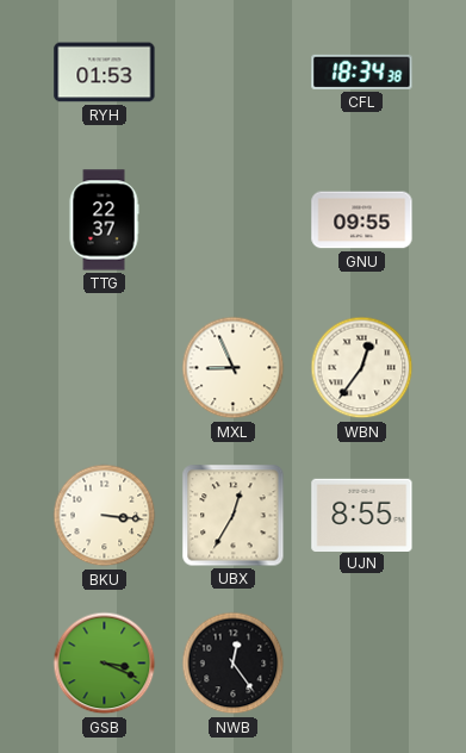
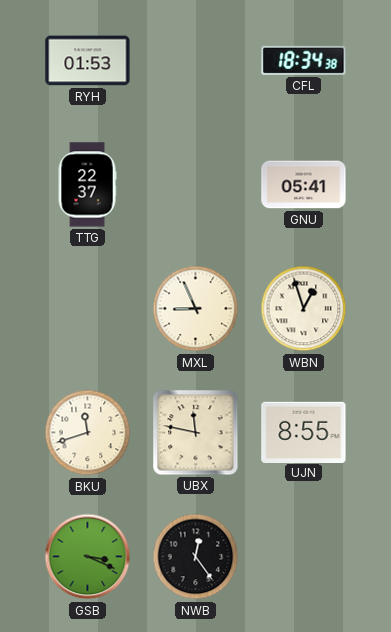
GNU: 09:55 -> 05:41 (304, 185)
WBN: 12:36 -> 12:57 (304, 309)
BKU: 3:16 -> 11:42 (88, 433)
UBX: 12:35 -> 11:47 (196, 433)
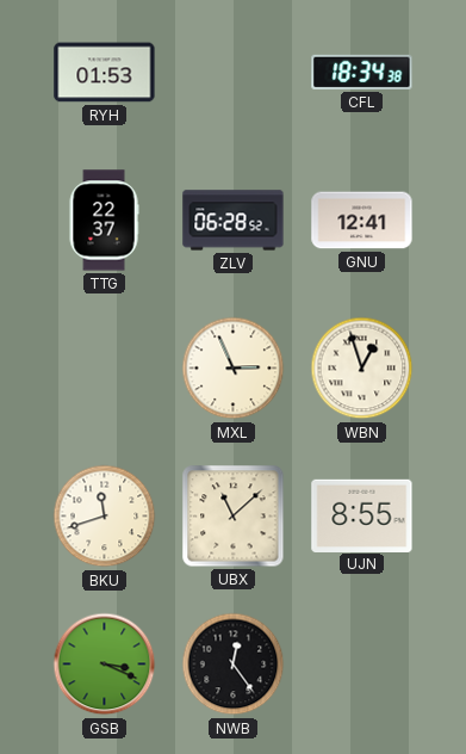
ZLV: none -> 06:28 (234, 221)
GNU: 05:41 -> 12:41 (362, 221)
MXL: 8:56 -> 2:56 (234, 369)
UBX: 11:47 -> 11:08 (234, 517)
